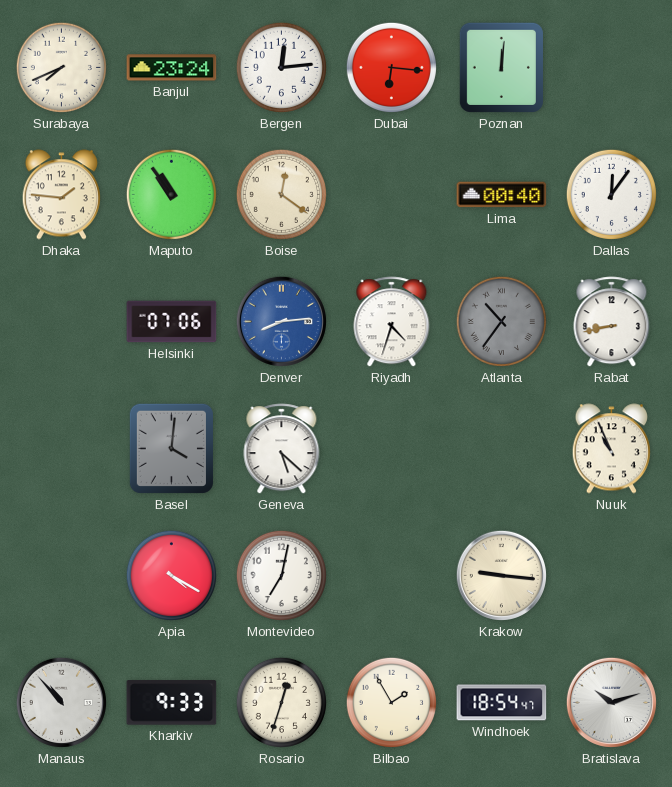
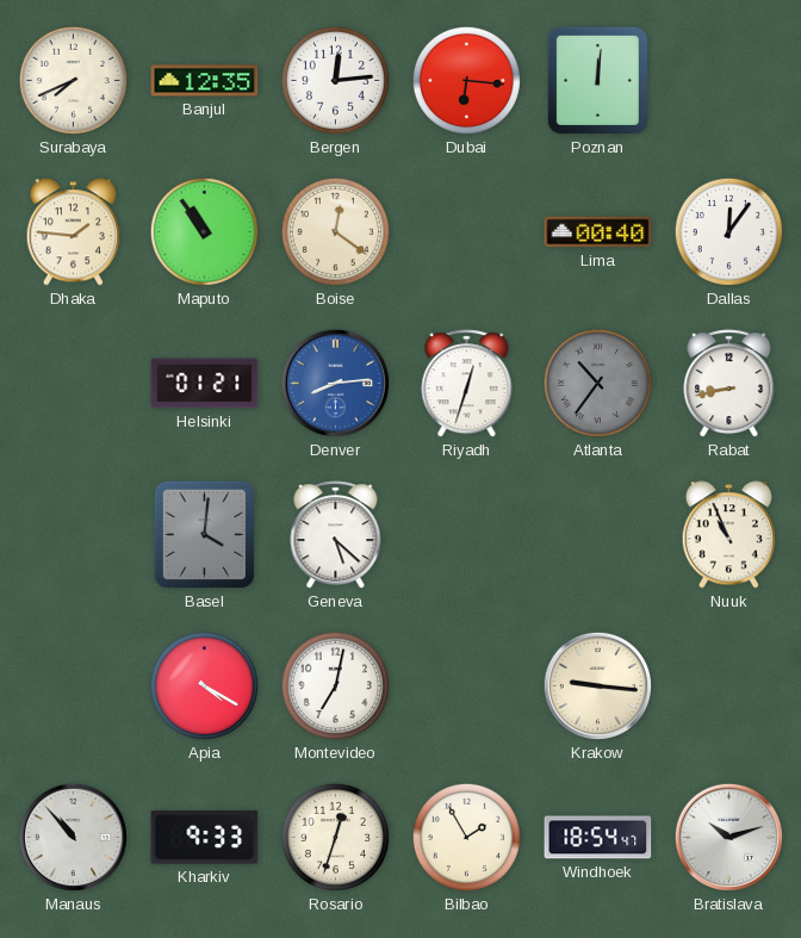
Banjul: 23:24 -> 12:35 (205, 81)
Helsinki: 07:06 -> 01:21 (205, 384)
Riyadh: 4:33 -> 12:33 (467, 384)
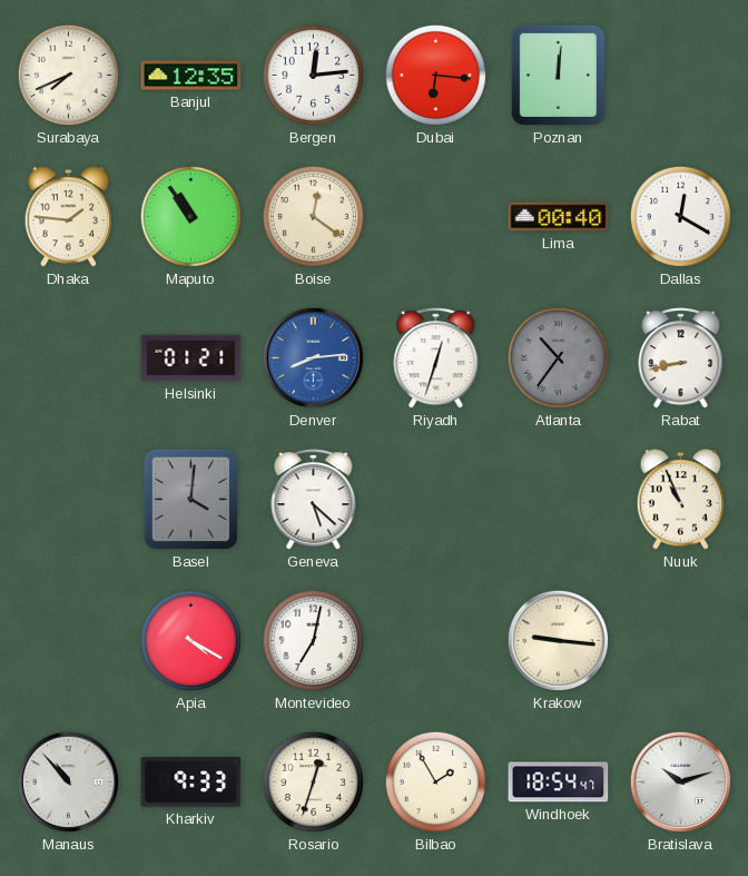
Dallas: 12:06 -> 12:20 (680, 216)
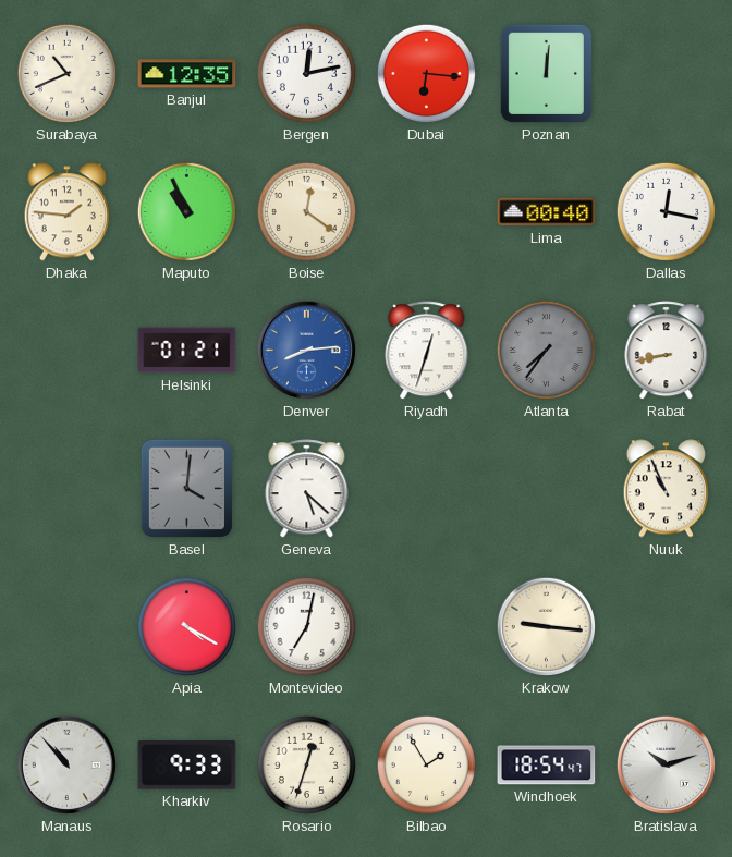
Surabaya: 7:41 -> 10:41 (66, 73)
Bergen: 12:14 -> 12:13 (306, 73)
Maputo: 10:54 -> 10:56 (186, 211)
Dallas: 12:20 -> 12:17 (666, 211)
Atlanta: 10:36 -> 7:36 (546, 350)
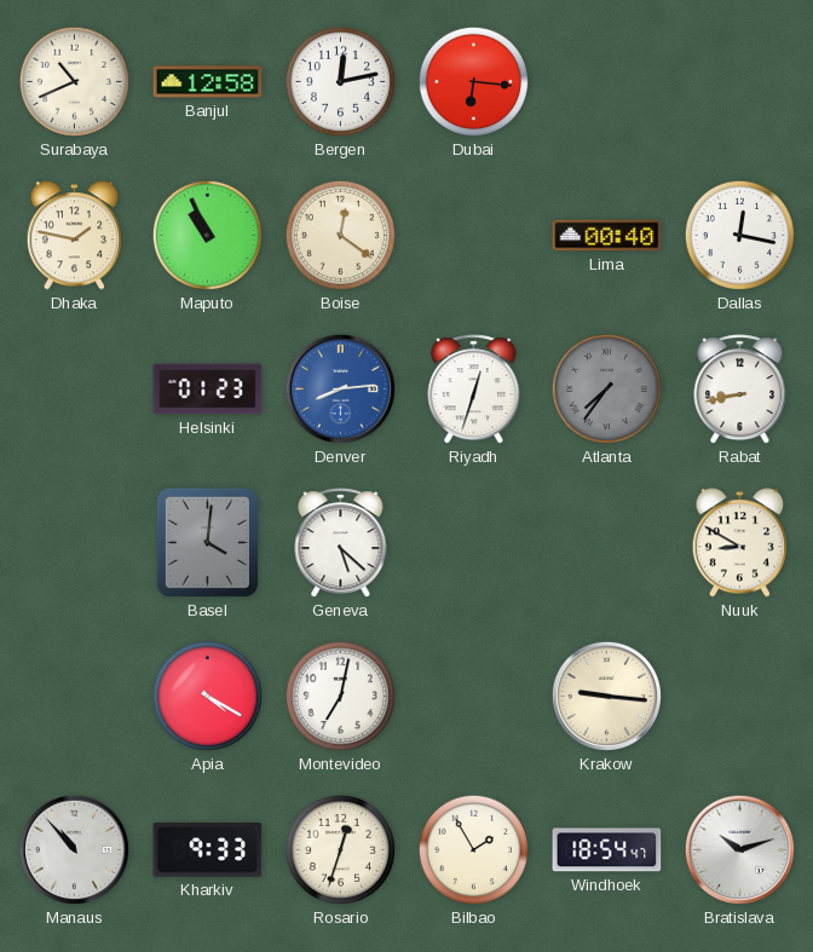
Banjul: 12:35 -> 12:58 (208, 82)
Poznan: 12:01 -> none (546, 73)
Dhaka: 1:46 -> 1:47 (74, 236)
Helsinki: 01:21 -> 01:23 (208, 390)
Nuuk: 10:56 -> 8:50 (739, 543)
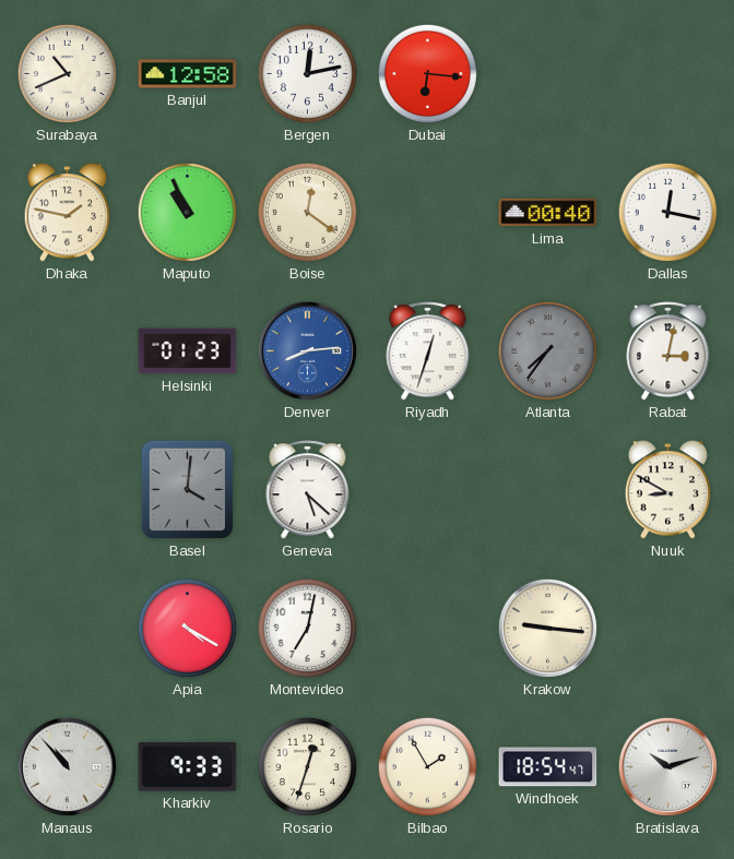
Rabat: 8:43 -> 3:02 (668, 351)
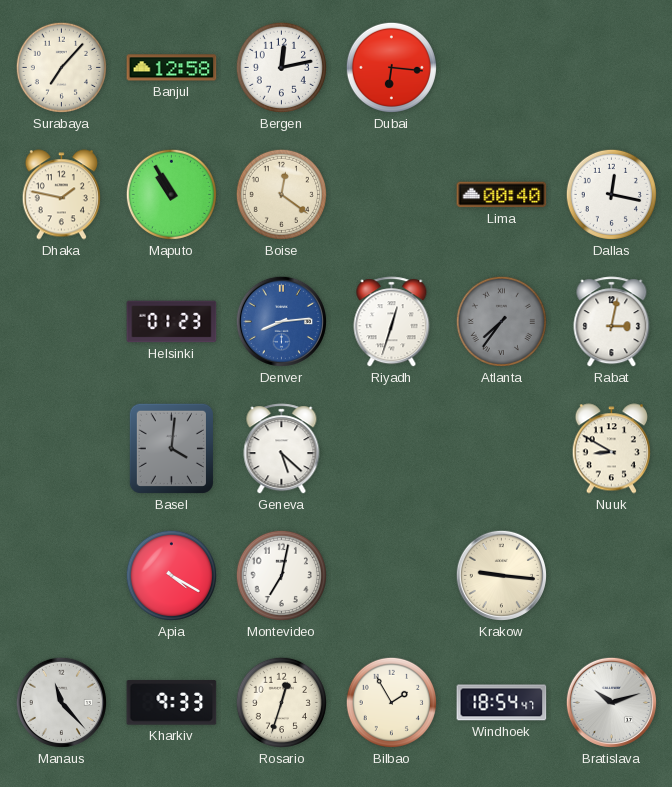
Surabaya: 10:41 -> 7:07 (61, 67)
Maputo: 10:56 -> 10:55 (171, 194)
Manaus: 10:53 -> 11:23 (61, 702)
